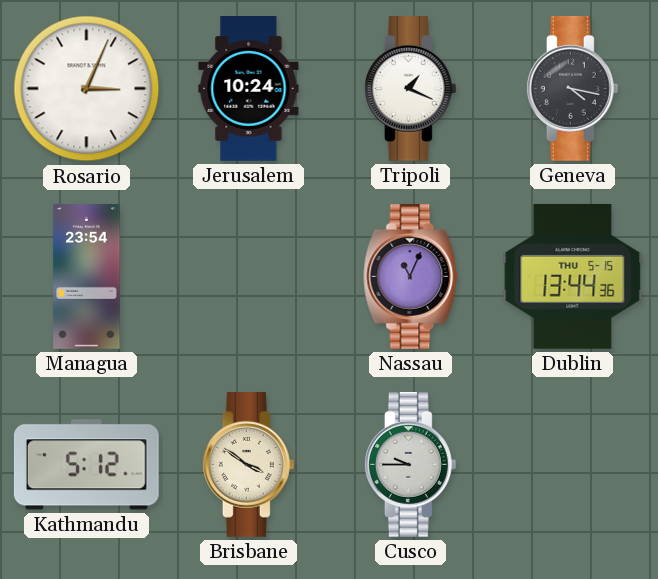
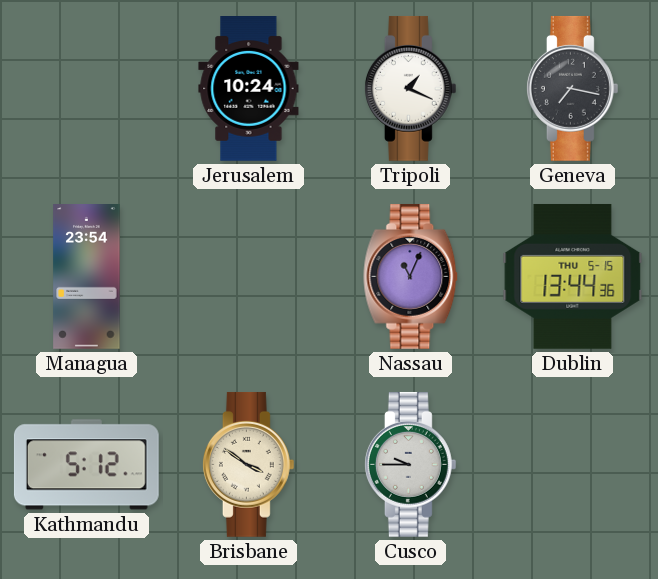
Rosario: 3:04 -> none (87, 89)
Geneva: 4:17 -> 7:17 (572, 88)
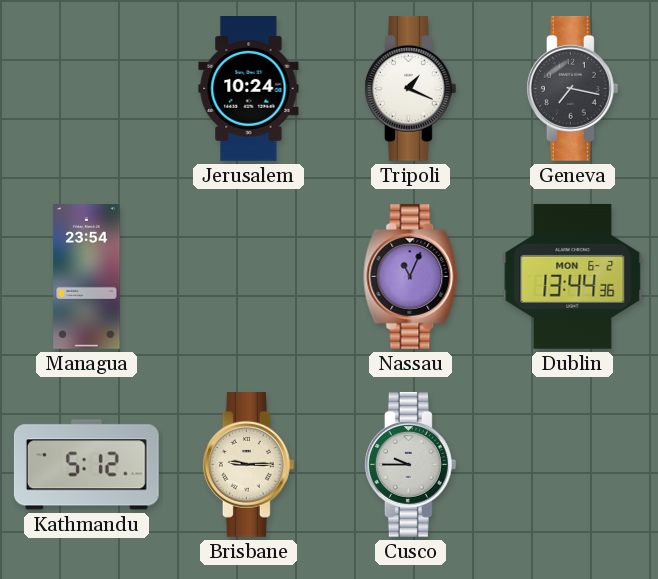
Dublin date: THU 5-15 -> MON 6-2 (573, 276)
Brisbane: 3:51 -> 9:15 (248, 464)
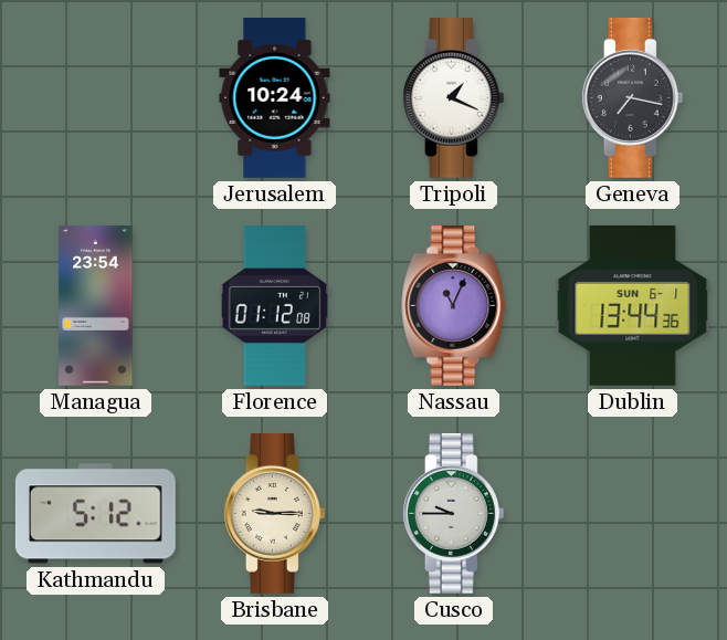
Florence: none -> 01:12 (275, 306)
Dublin date: MON 6-2 -> SUN 6-1 (633, 305)
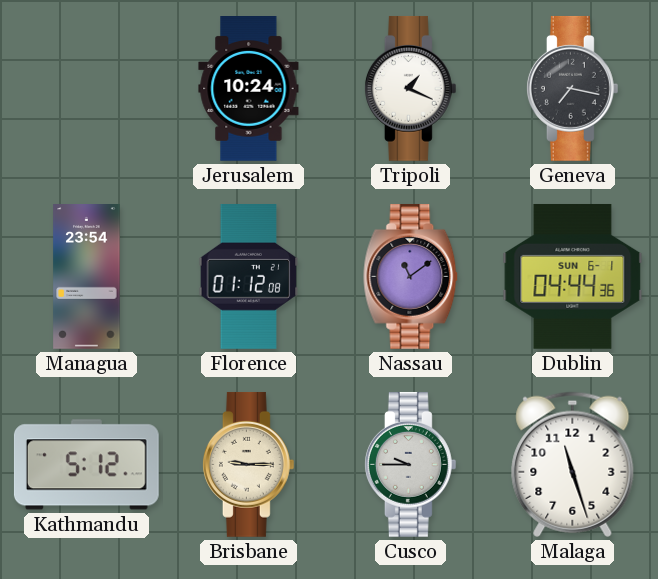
Nassau: 11:04 -> 11:09 (411, 276)
Dublin: 13:44 -> 04:44 (573, 276)
Malaga: none -> 11:27 (573, 464)
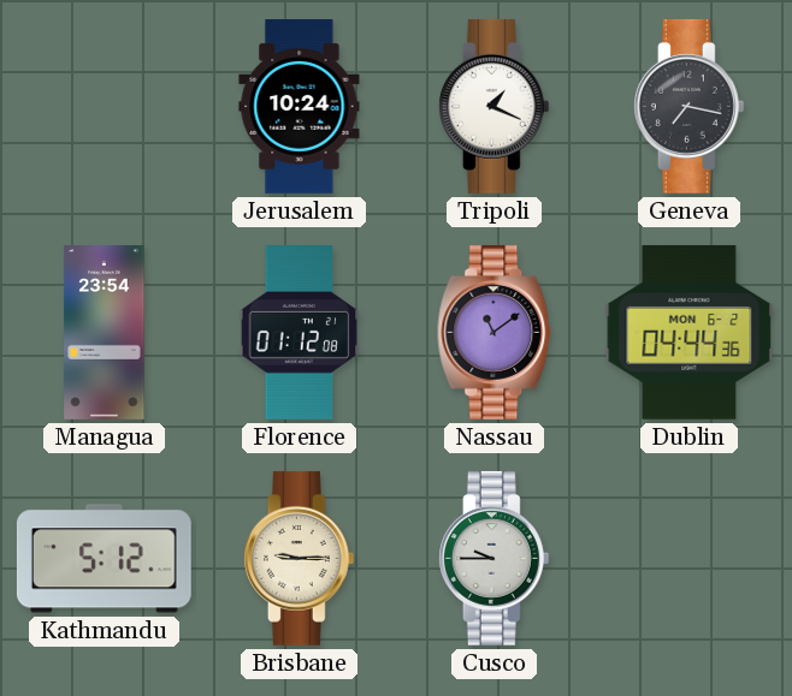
Dublin date: SUN 6-1 -> MON 6-2 (690, 332)
Malaga: 11:27 -> none (573, 464)
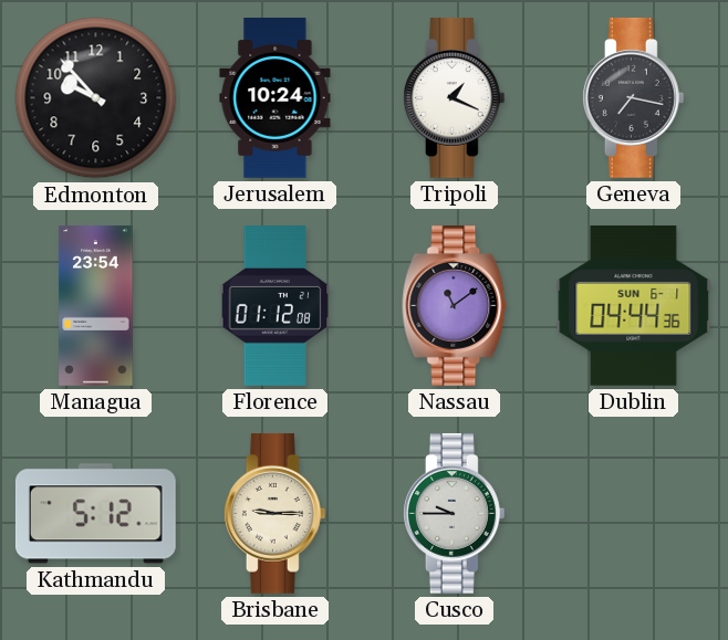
Edmonton: none -> 9:53 (96, 98)
Dublin date: MON 6-2 -> SUN 6-1 (634, 305)
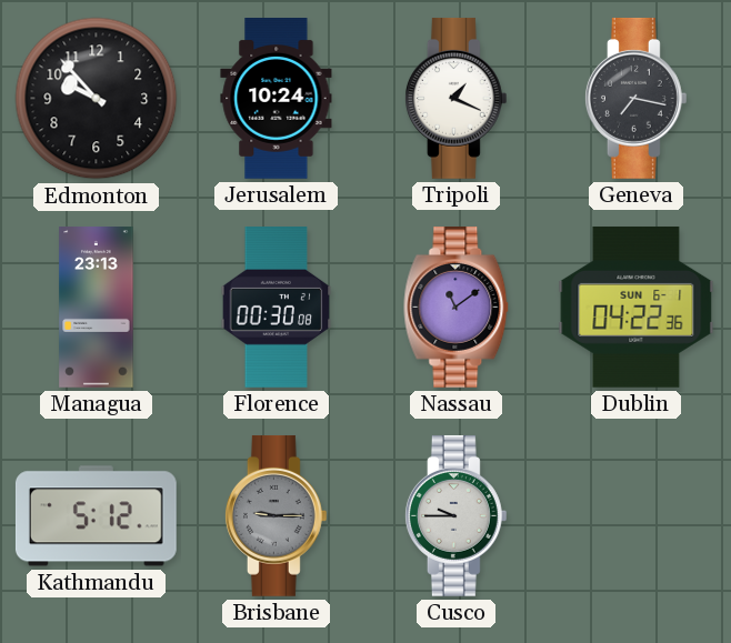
Managua: 23:54 -> 23:13 (97, 308)
Florence: 01:12 -> 00:30 (277, 308)
Dublin: 04:44 -> 04:22 (637, 307)
Brisbane dial: cream -> grey (276, 515)
